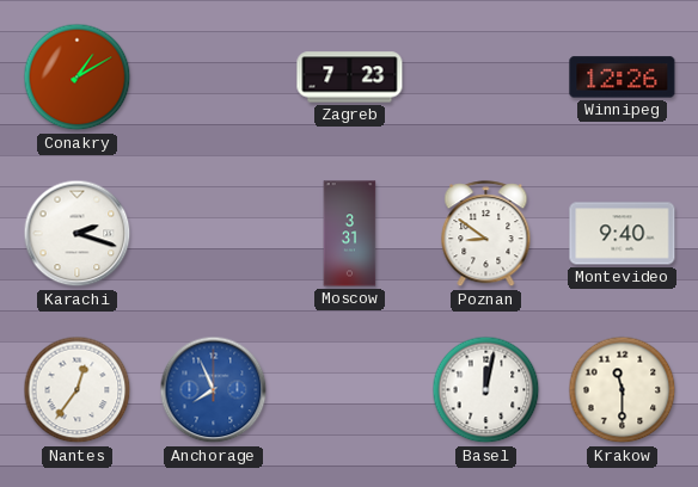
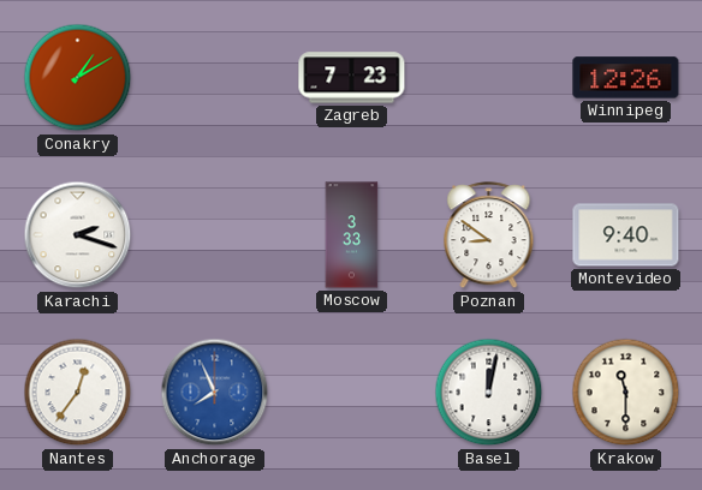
Moscow: 3:31 -> 3:33 (352, 235)
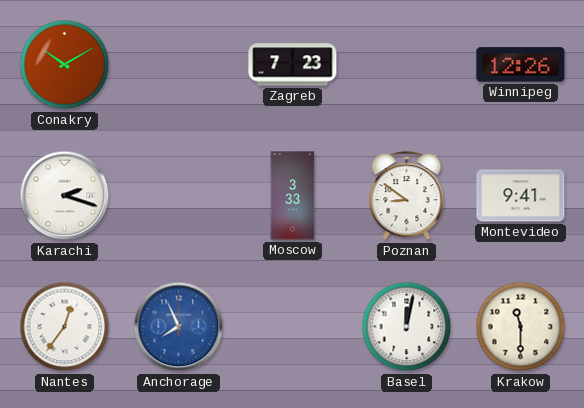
Conakry: 1:10 -> 10:10 (65, 65)
Montevideo: 9:40 -> 9:41 (521, 196)
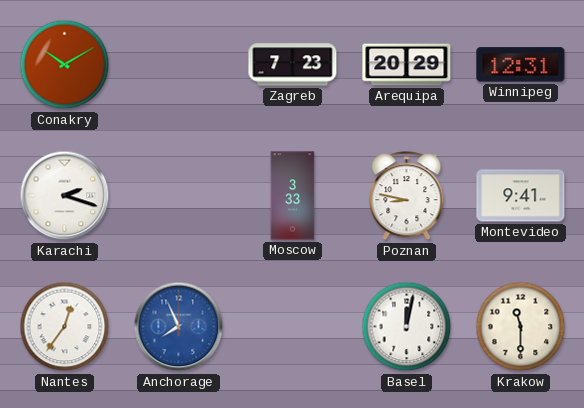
Arequipa: none -> 20:29 (407, 65)
Winnipeg: 12:26 -> 12:31 (521, 65)
Poznan: 8:51 -> 8:47 (407, 196)
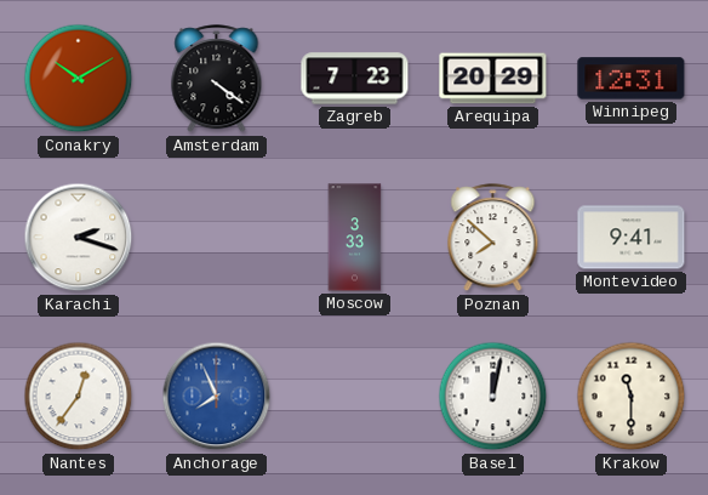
Amsterdam: none -> 4:21 (217, 79)
Poznan: 8:47 -> 7:52 (493, 238)
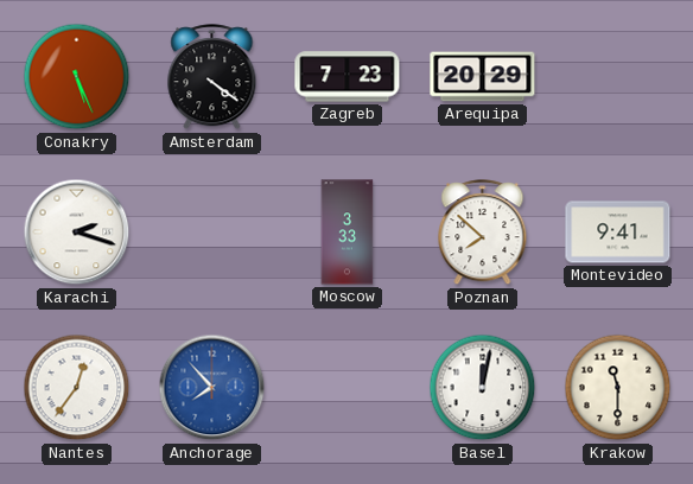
Conakry: 10:10 -> 5:26 (77, 77)
Winnipeg: 12:31 -> none (632, 79)
Anchorage: 7:56 -> 7:53 (212, 388)
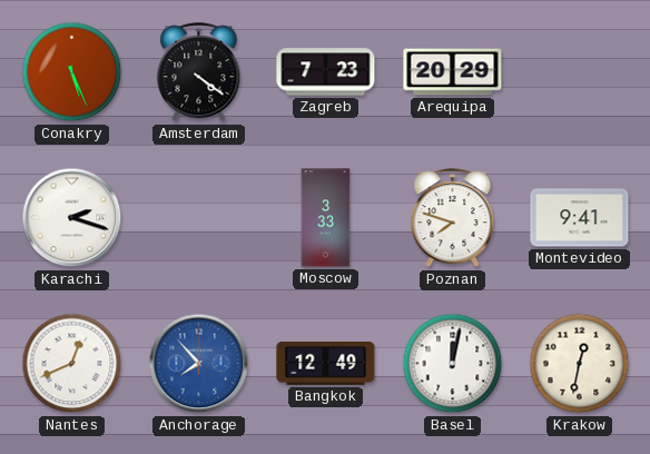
Poznan: 7:52 -> 7:48 (453, 218)
Nantes: 12:36 -> 12:41 (72, 364)
Bangkok: none -> 12:49 (326, 364)
Krakow: 11:30 -> 12:32 (580, 364)
